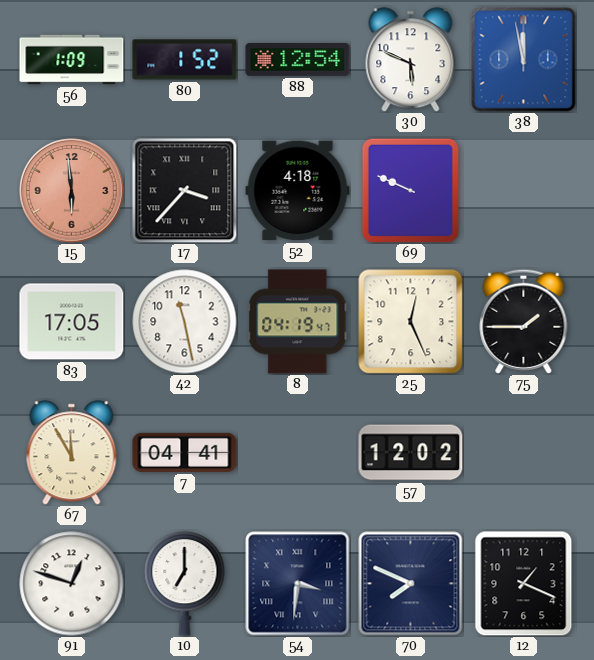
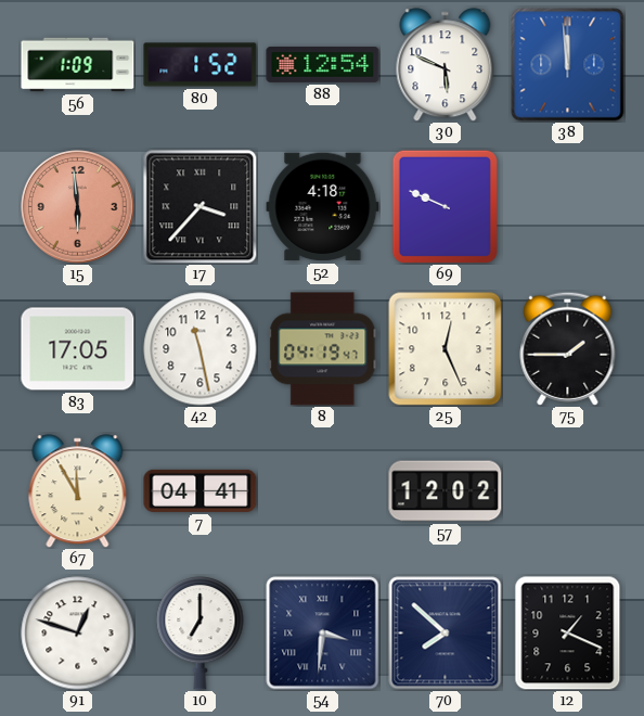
38: 11:58 -> 11:59 (568, 65)
70: 7:49 -> 7:52 (446, 634)
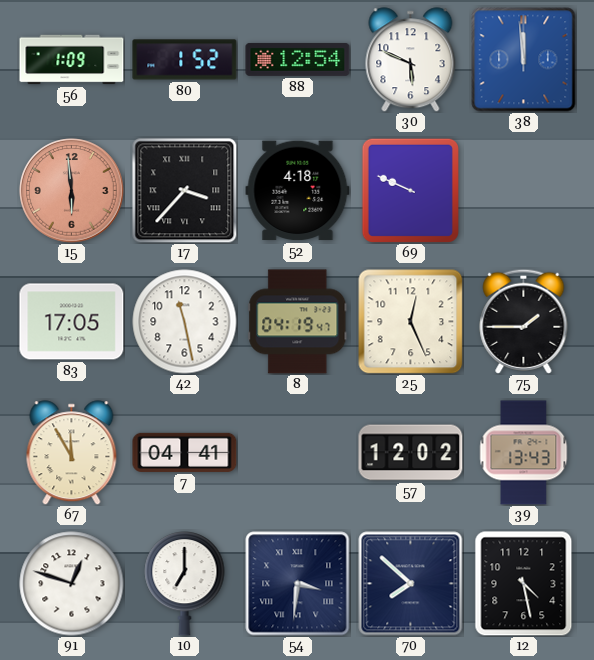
39: none -> 13:43 (524, 453)
12: 1:19 -> 4:28 (524, 584)
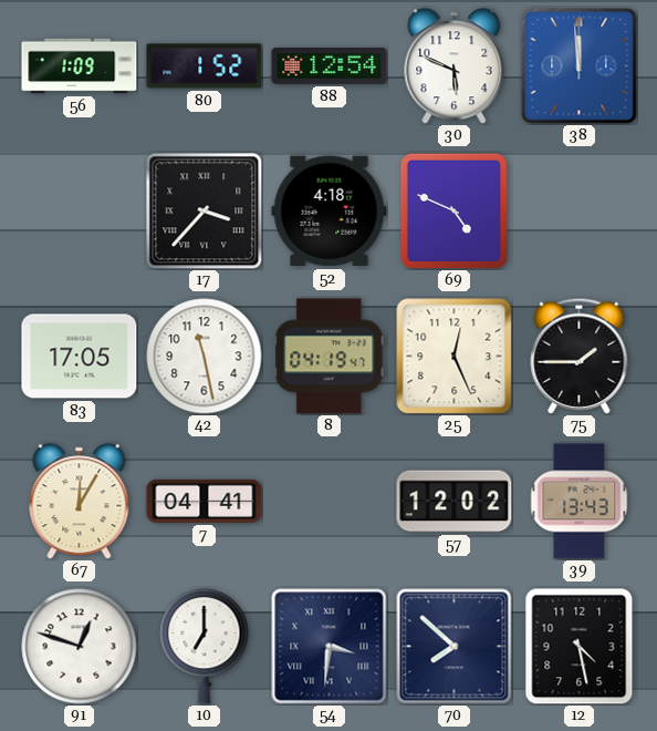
15: 5:59 -> none (72, 191)
69: 9:49 -> 4:49 (453, 210)
67: 11:55 -> 12:05 (80, 502)
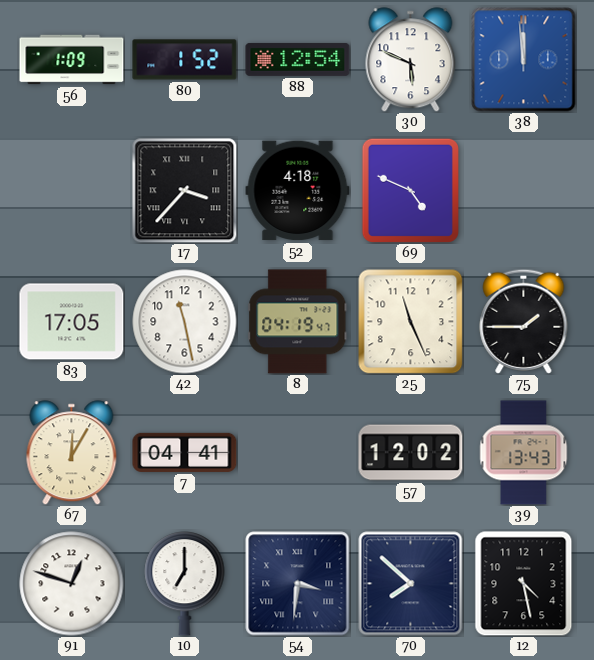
25: 12:26 -> 11:26 (410, 321)
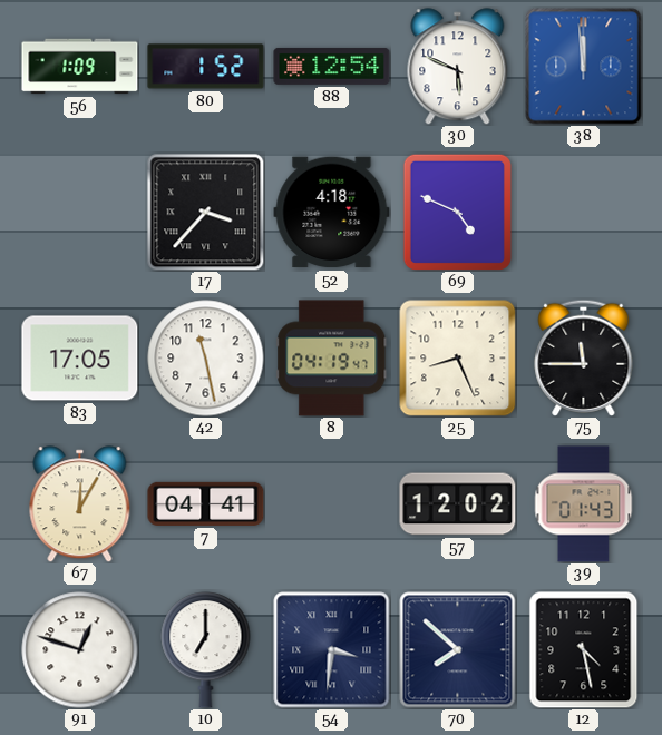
25: 11:26 -> 8:26 (457, 357)
75: 1:45 -> 11:45 (584, 357)
39: 13:43 -> 01:43 (584, 504)
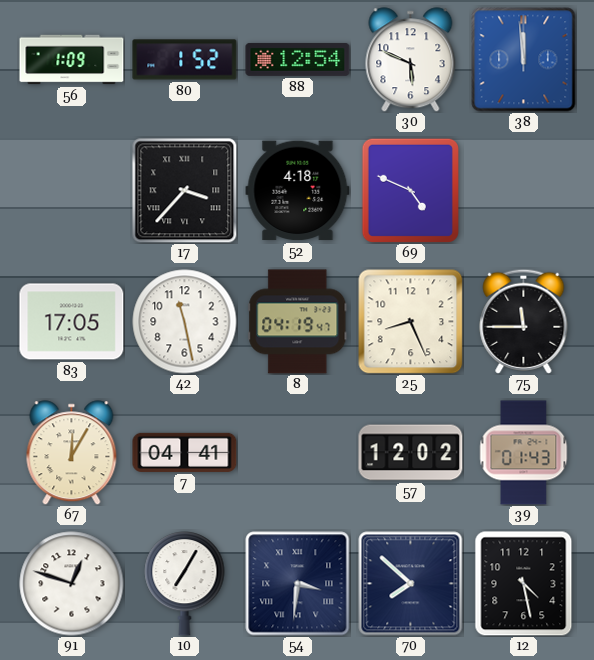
10: 7:00 -> 7:05 (185, 584)
